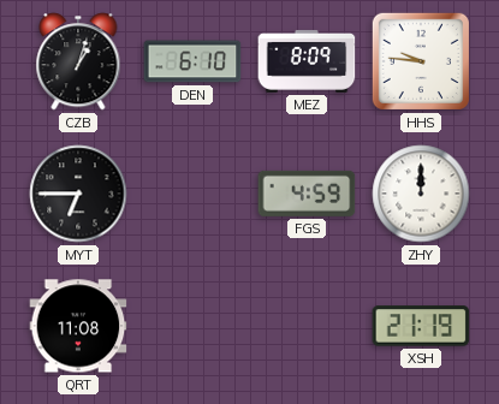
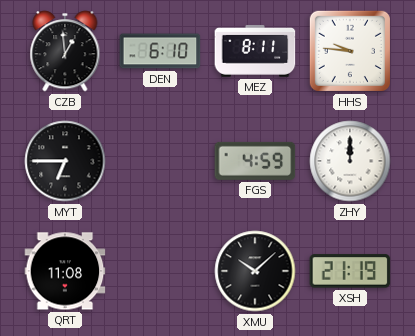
CZB: 1:03 -> 12:59 (65, 51)
MEZ: 8:09 -> 8:11 (255, 51)
XMU: none -> 10:08 (255, 271)
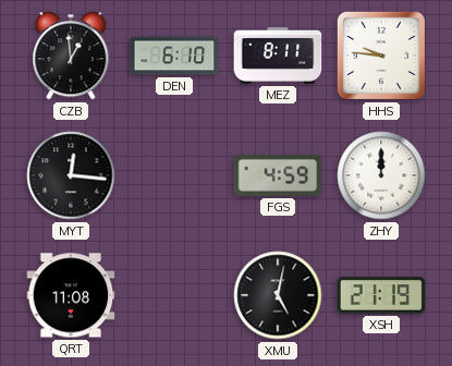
MYT: 6:45 -> 12:16 (71, 175)
XMU: 10:08 -> 5:02 (278, 295)
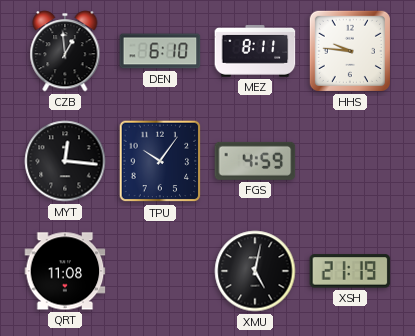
TPU: none -> 10:06 (160, 161)
ZHY: 12:00 -> none (381, 175)
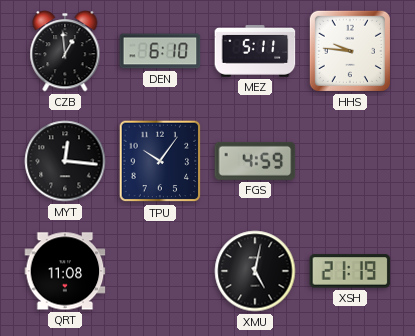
MEZ: 8:11 -> 5:11 (255, 51)
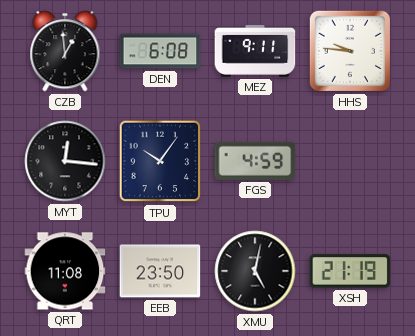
DEN: 6:10 -> 6:08 (160, 51)
MEZ: 5:11 -> 9:11 (255, 51)
EEB: none -> 23:50 (160, 271)
